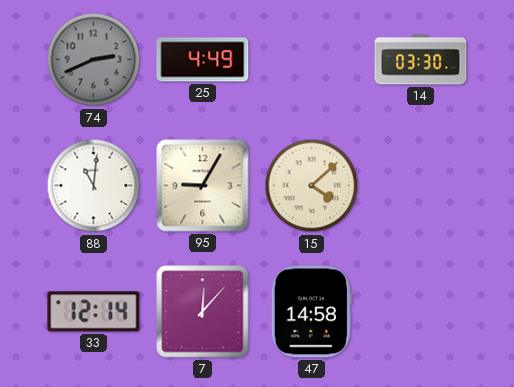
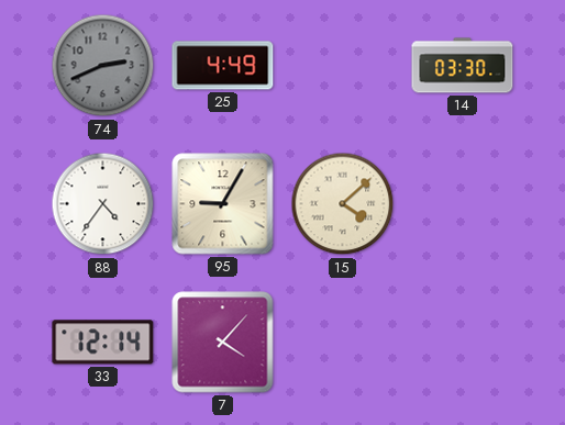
88: 11:01 -> 4:36 (103, 204)
7: 12:07 -> 4:07 (223, 343)
47: 14:58 -> none (311, 312)
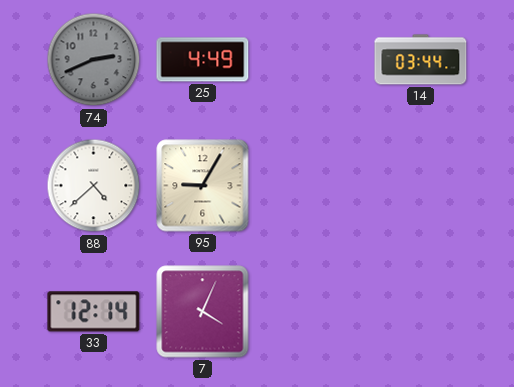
14: 03:30 -> 03:44 (421, 60)
88: 4:36 -> 4:38 (94, 186)
15: 4:08 -> none (343, 204)
7: 4:07 -> 4:04 (203, 312)
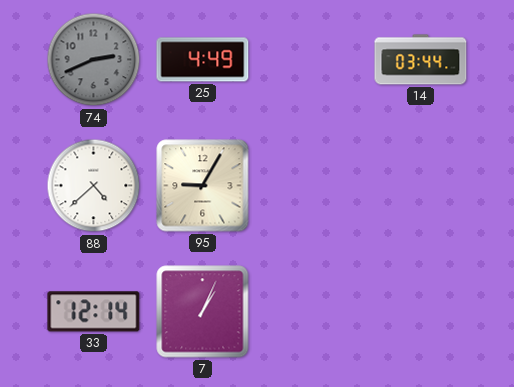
7: 4:04 -> 1:04 (203, 312)
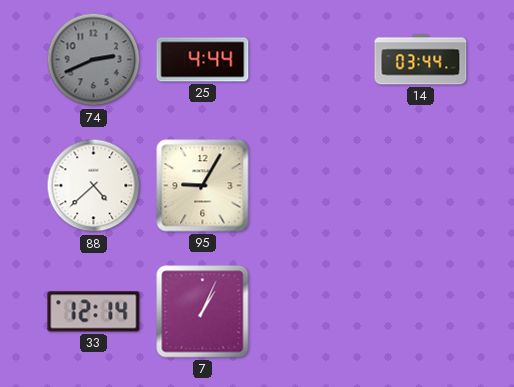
25: 4:49 -> 4:44 (203, 60)
